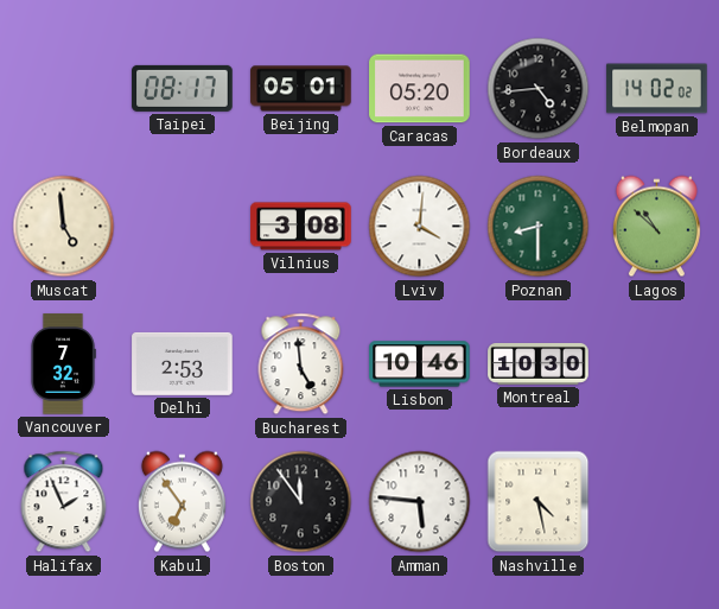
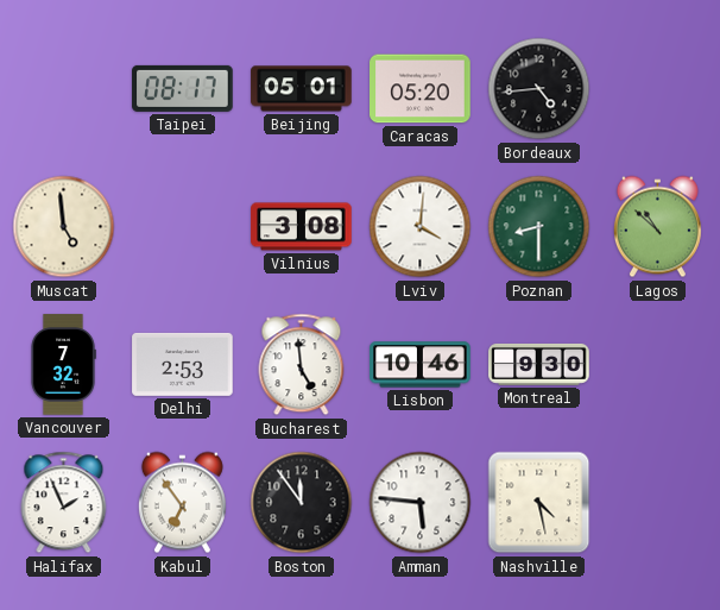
Belmopan: 14:02 -> none (657, 89)
Montreal: 10:30 -> 9:30 (539, 364)
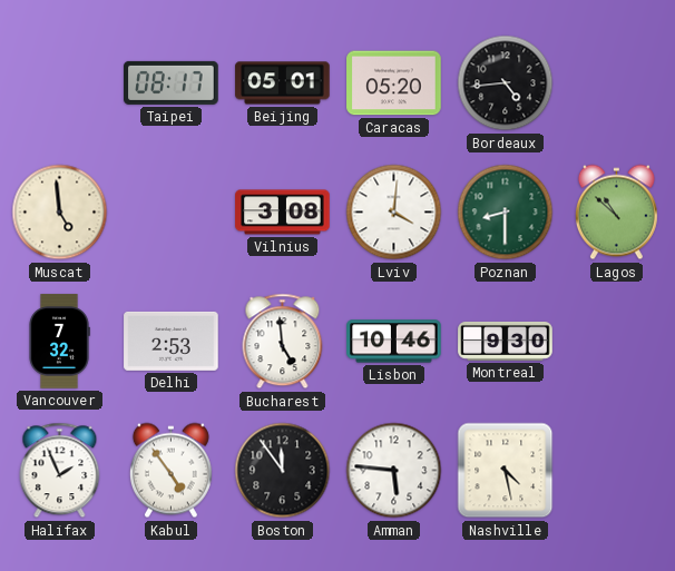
Kabul: 6:54 -> 4:54 (170, 471)
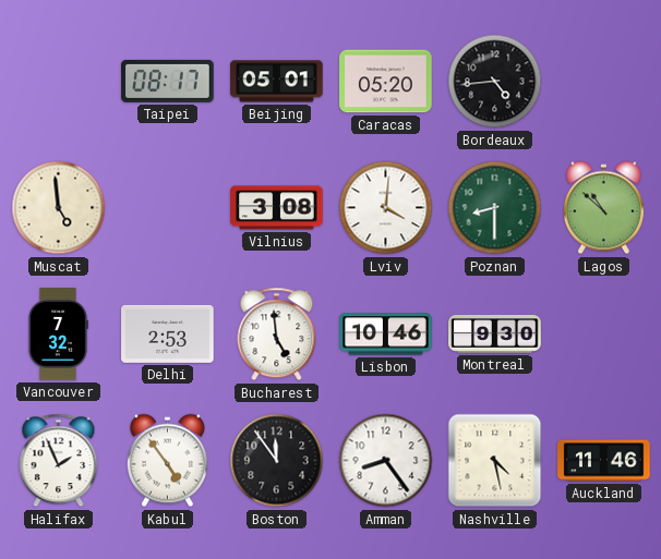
Amman: 5:46 -> 8:24 (386, 461)
Auckland: none -> 11:46 (604, 461)
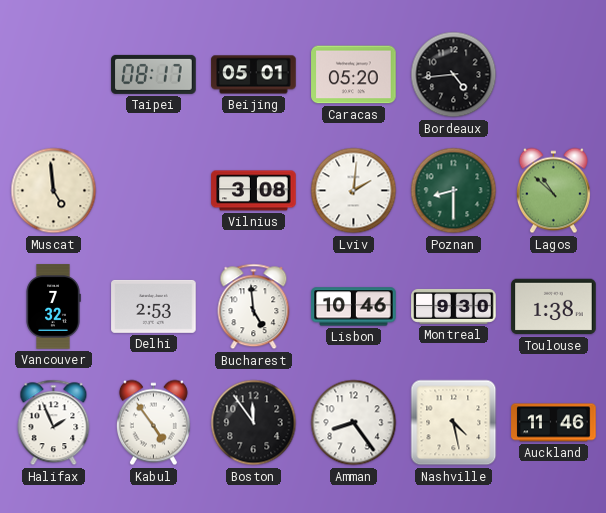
Lviv: 4:01 -> 2:01 (354, 191)
Toulouse: none -> 1:38 (554, 307)
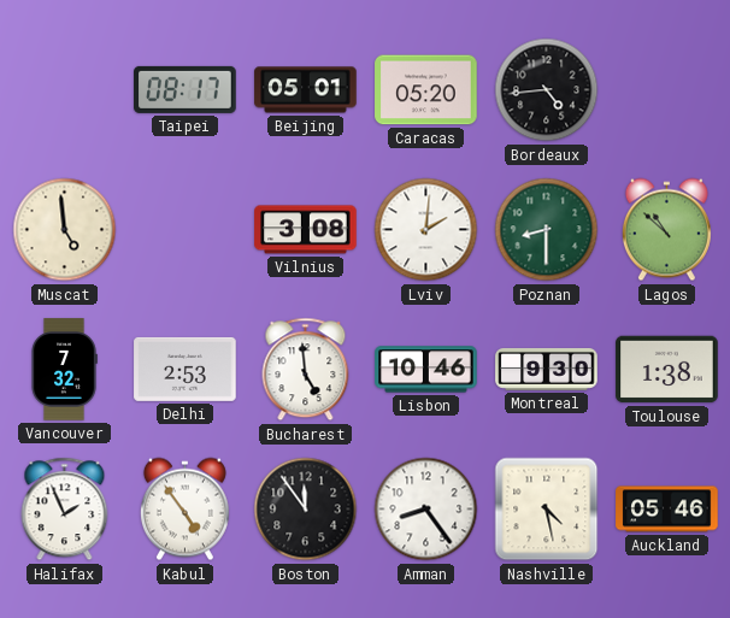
Auckland: 11:46 -> 05:46 (667, 510)
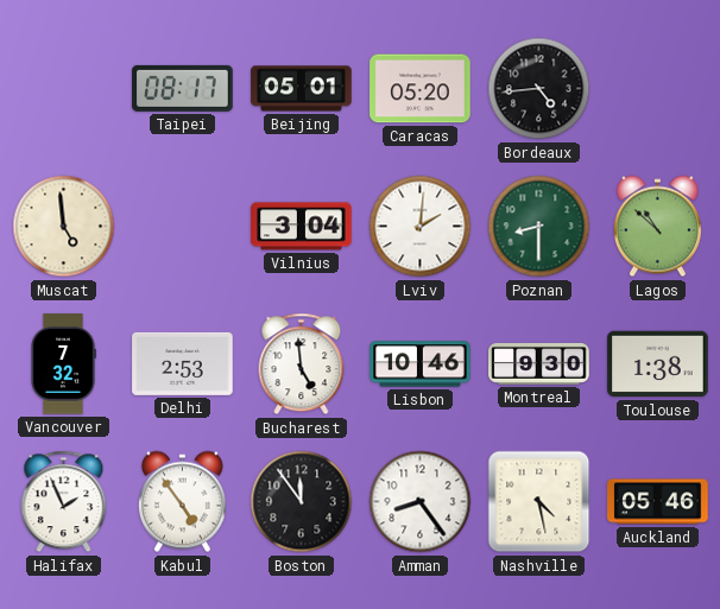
Vilnius: 3:08 -> 3:04 (302, 227)
